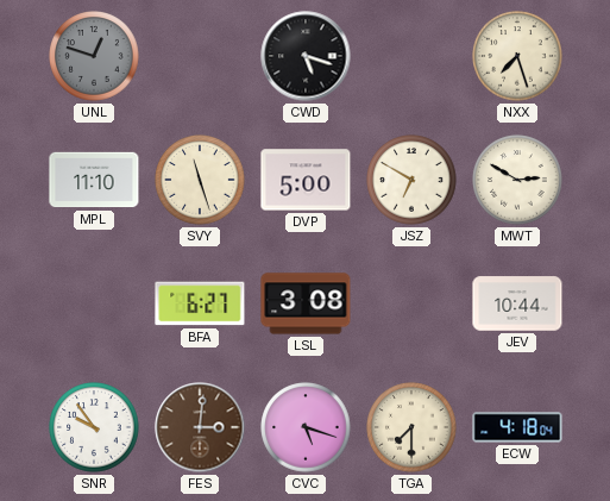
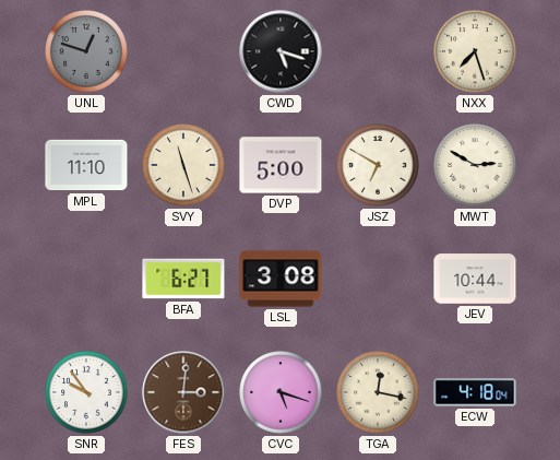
TGA: 7:30 -> 12:17 (378, 392)
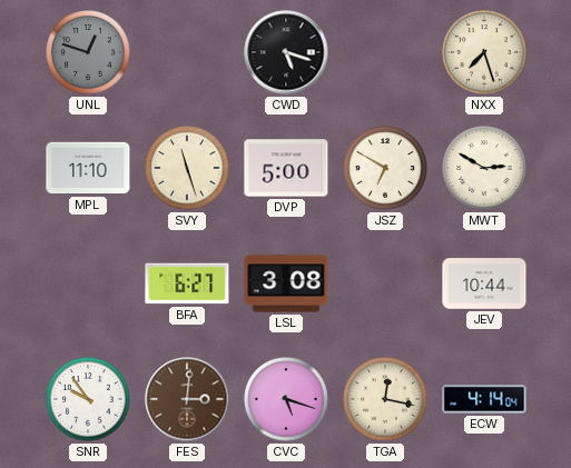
ECW: 4:18 -> 4:14 (484, 399)
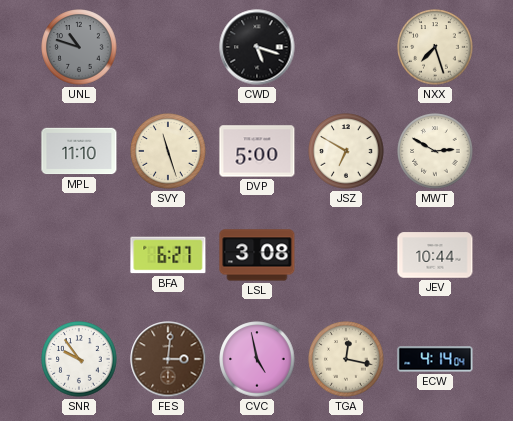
UNL: 12:48 -> 10:48 (79, 47)
CVC: 5:18 -> 4:58 (257, 359)
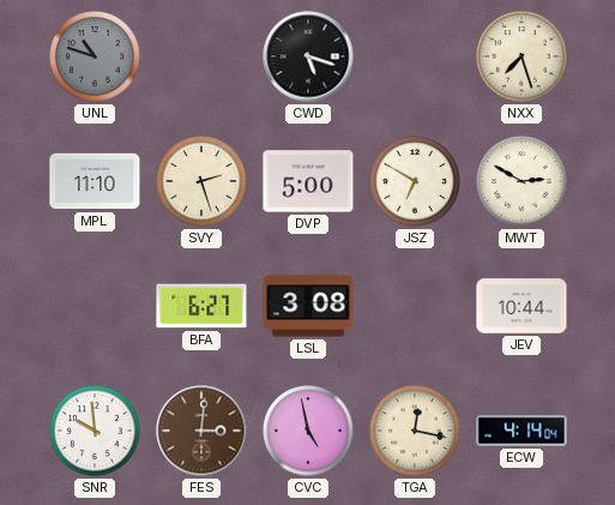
SVY: 11:27 -> 2:27 (201, 181)
SNR: 9:54 -> 9:59 (95, 431)
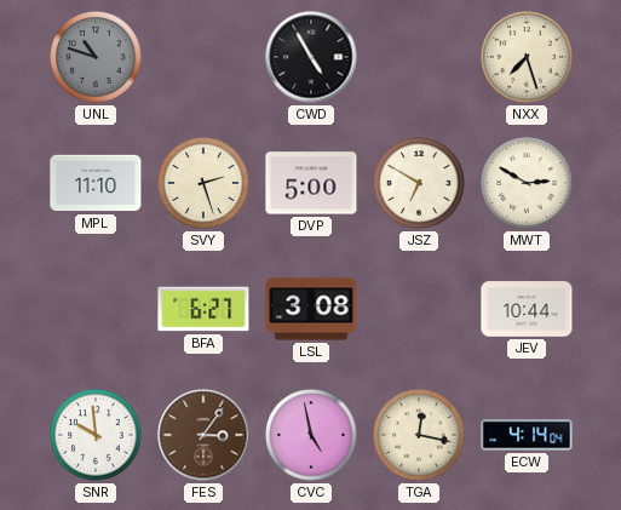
CWD: 5:18 -> 4:55 (311, 57)
FES: 3:01 -> 3:06 (203, 435)
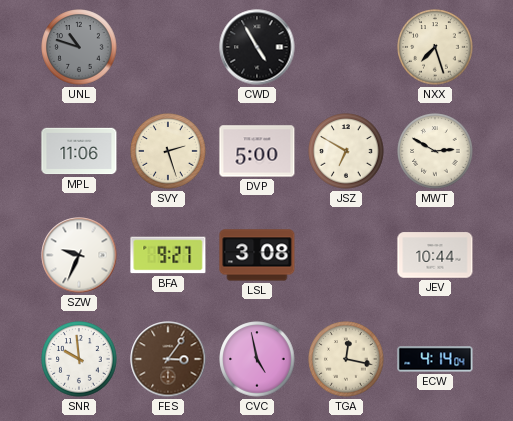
MPL: 11:10 -> 11:06 (79, 151)
SZW: none -> 9:34 (79, 255)
BFA: 6:27 -> 9:27 (168, 255)
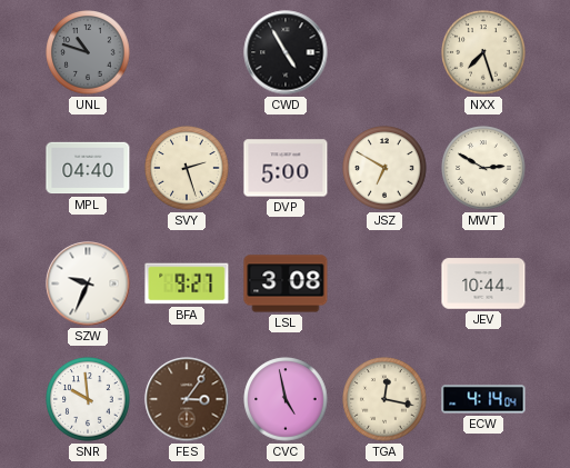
MPL: 11:06 -> 04:40 (88, 168)
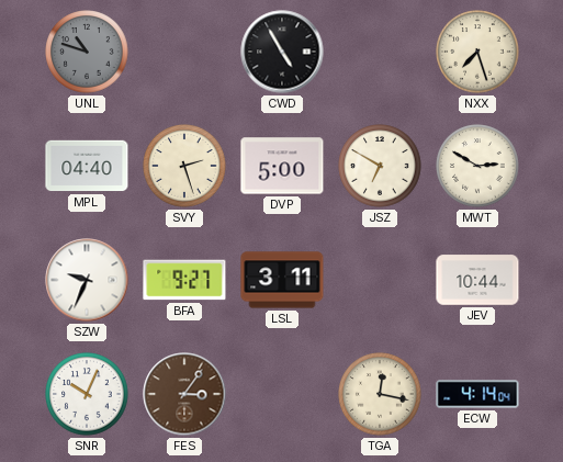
LSL: 3:08 -> 3:11 (282, 280)
SNR: 9:59 -> 10:04 (87, 394)
CVC: 4:58 -> none (286, 399)
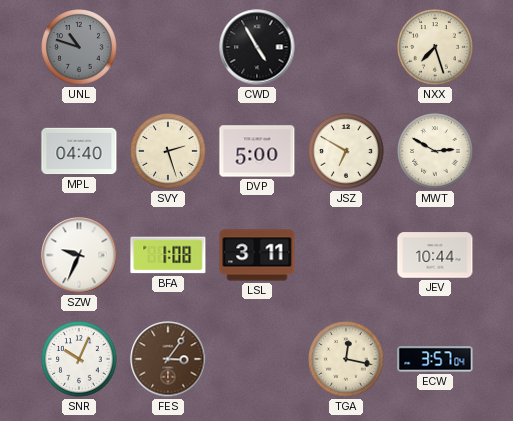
BFA: 9:27 -> 1:08 (168, 255)
ECW: 4:14 -> 3:57 (435, 359)
